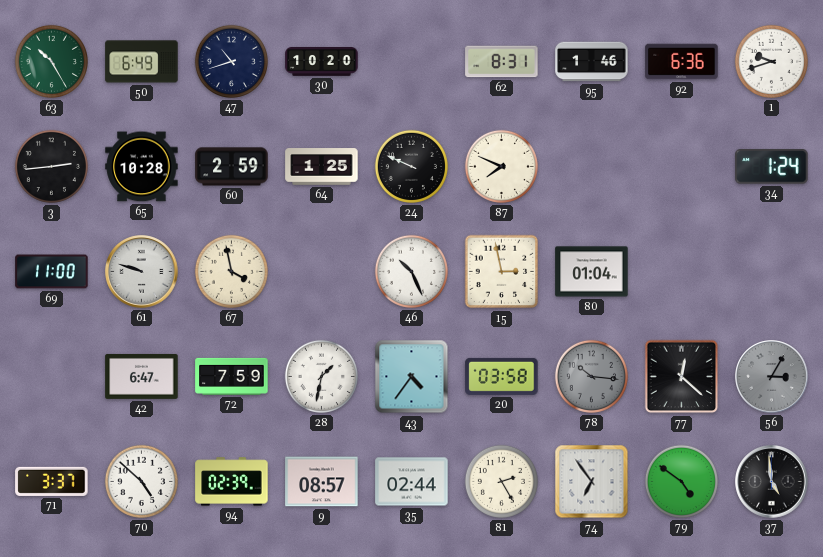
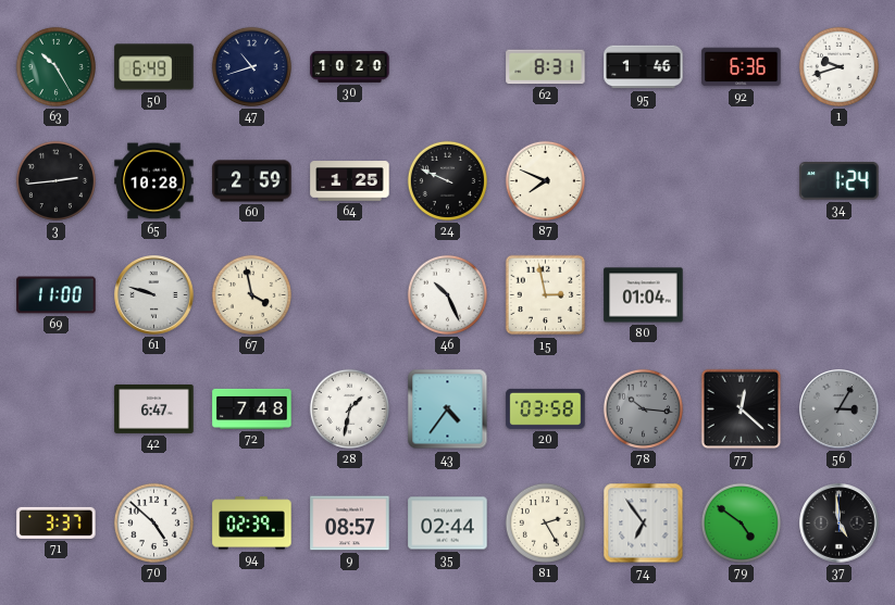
72: 7:59 -> 7:48 (252, 408)
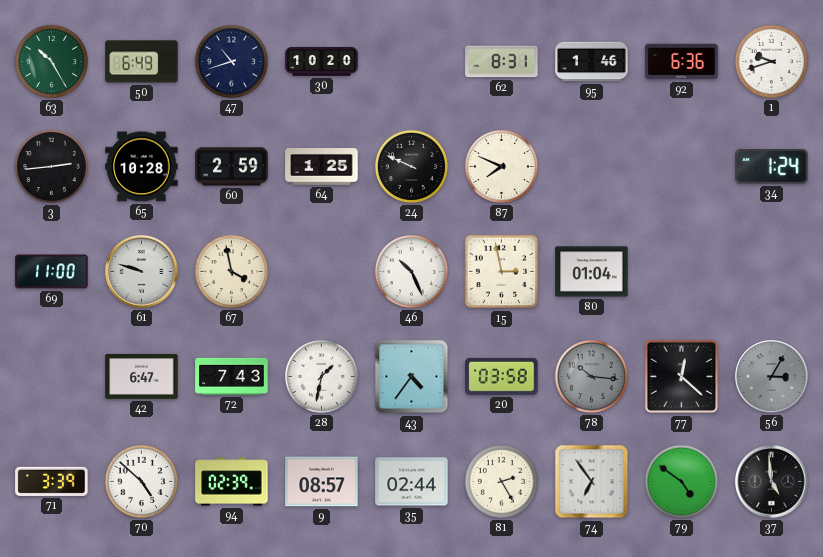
72: 7:48 -> 7:43 (232, 376)
71: 3:37 -> 3:39 (52, 481)
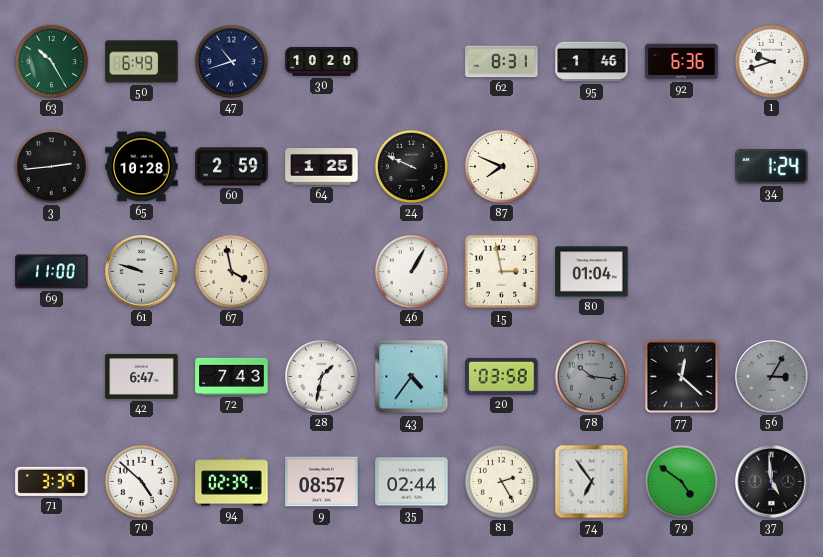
46: 10:26 -> 1:05 (411, 271)
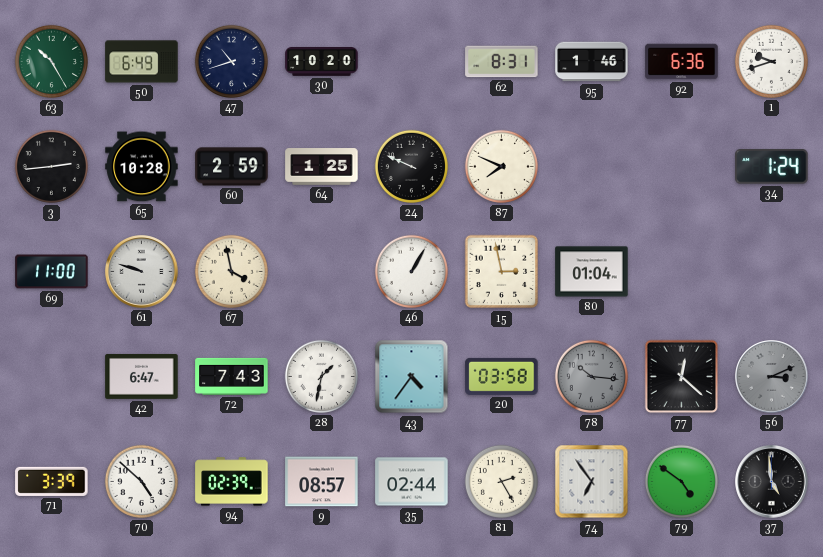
56: 3:05 -> 3:11 (772, 377)
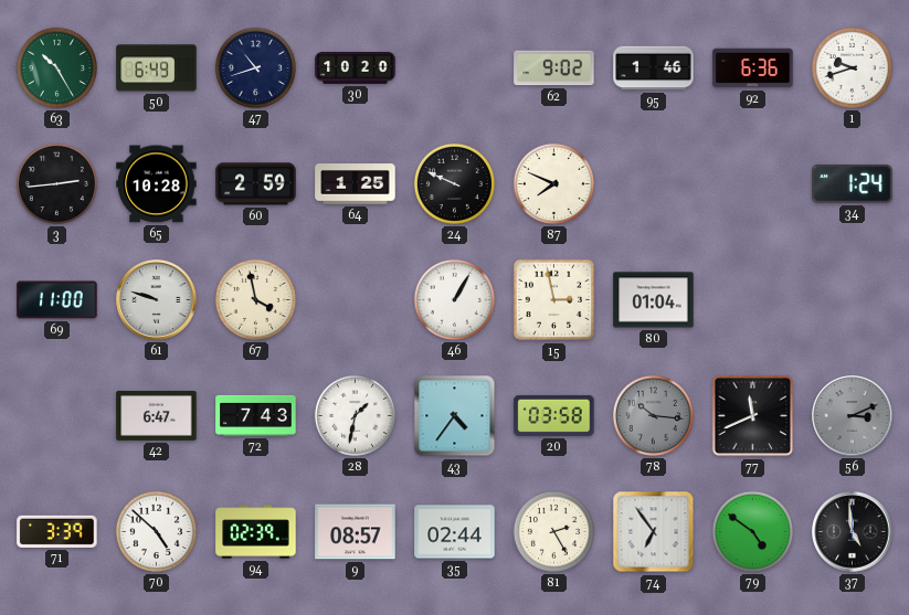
62: 8:31 -> 9:02 (554, 68)
77: 12:22 -> 11:41 (753, 416)
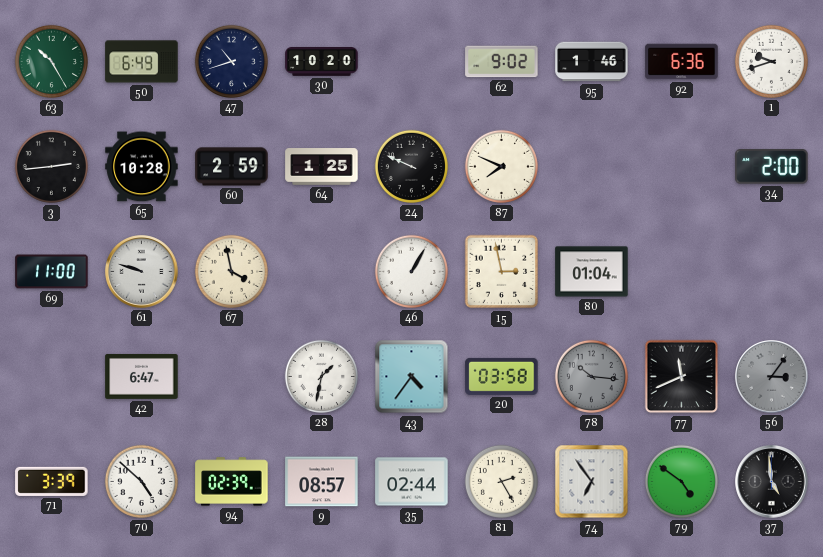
34: 1:24 -> 2:00 (772, 167)
72: 7:43 -> none (256, 415)
56: 3:11 -> 3:06 (772, 377)
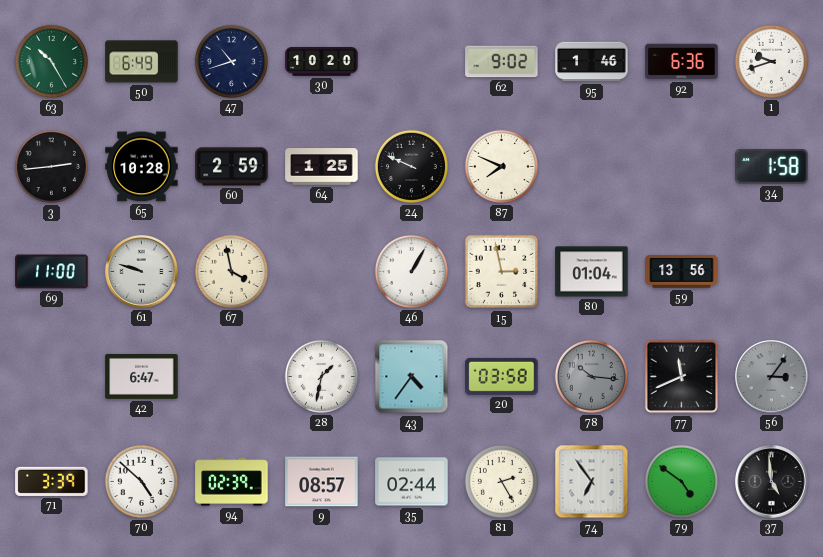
34: 2:00 -> 1:58 (772, 167)
59: none -> 13:56 (682, 271)
